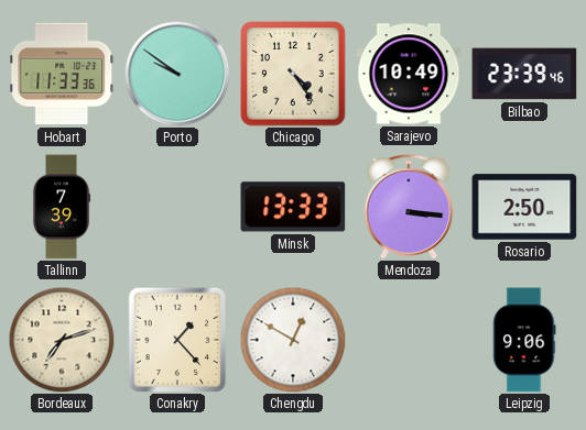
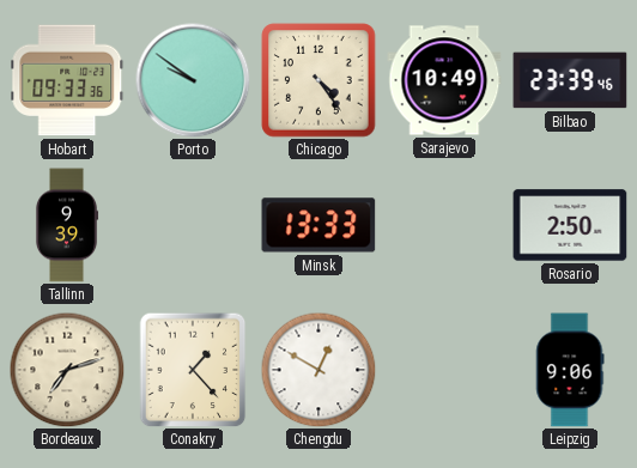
Hobart: 11:33 -> 09:33 (67, 80)
Tallinn: 7:39 -> 9:39 (67, 225)
Mendoza: 3:16 -> none (409, 207)
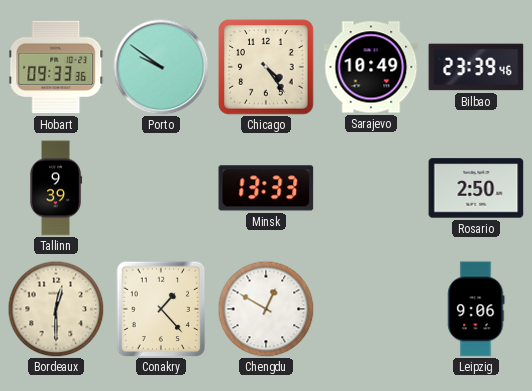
Bordeaux: 7:12 -> 12:30 (56, 309)
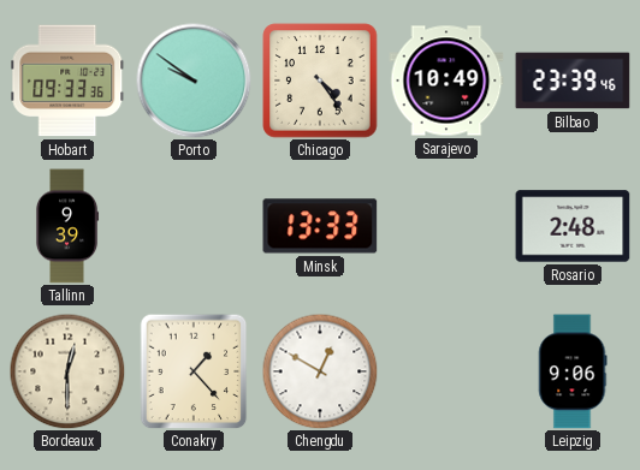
Rosario: 2:50 -> 2:48 (573, 226)
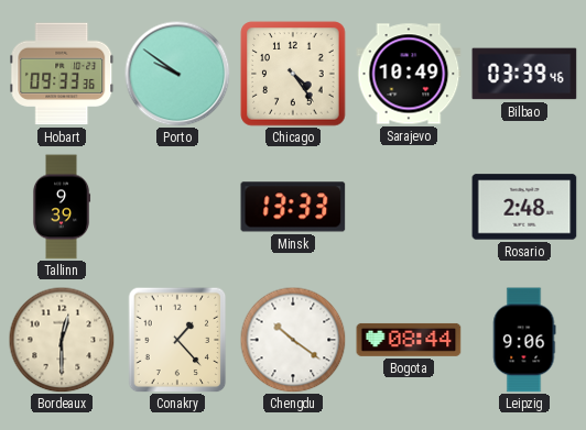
Bilbao: 23:39 -> 03:39 (524, 74)
Chengdu: 12:50 -> 10:21 (293, 340)
Bogota: none -> 08:44 (409, 340)
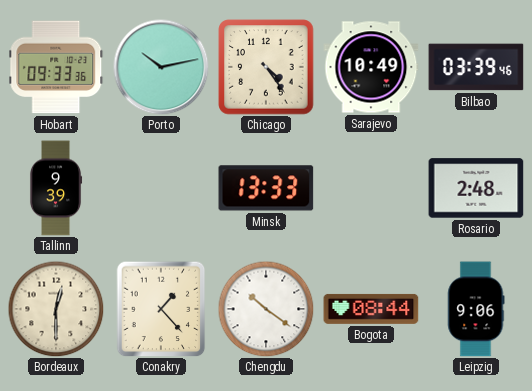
Porto: 9:51 -> 10:13 (161, 67)
